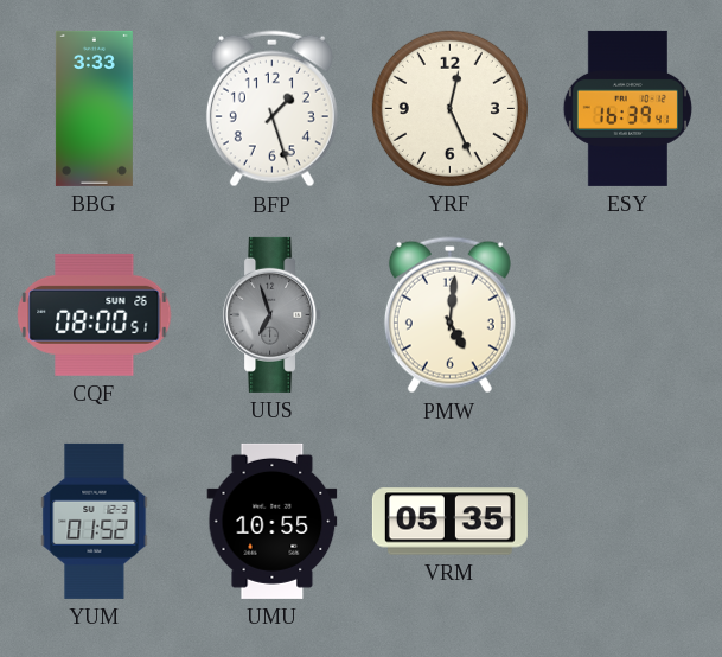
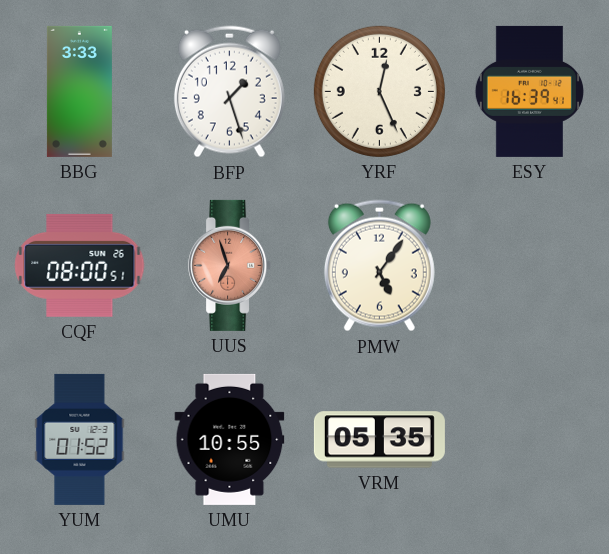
UUS dial: grey -> salmon (230, 265)
PMW: 5:01 -> 5:06 (379, 266)
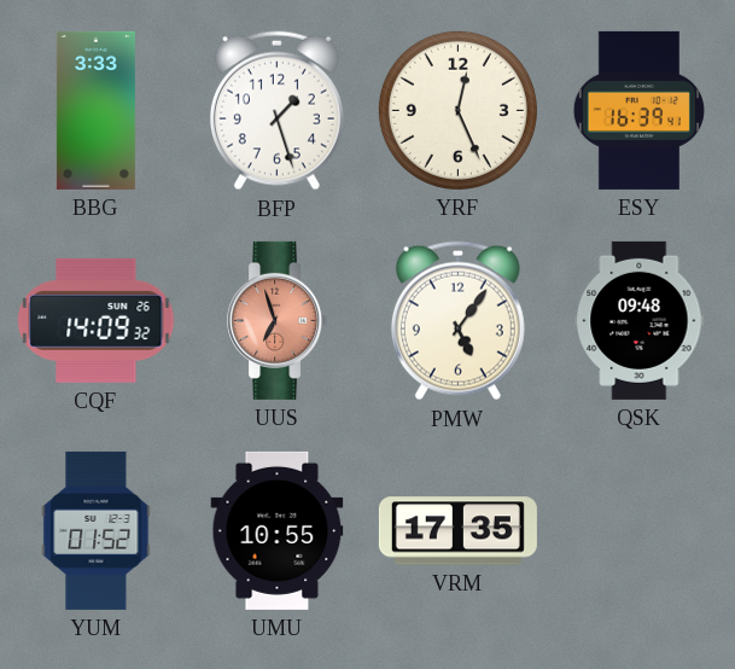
CQF: 08:00 -> 14:09 (97, 320)
QSK: none -> 09:48 (640, 320)
VRM: 05:35 -> 17:35 (457, 531)
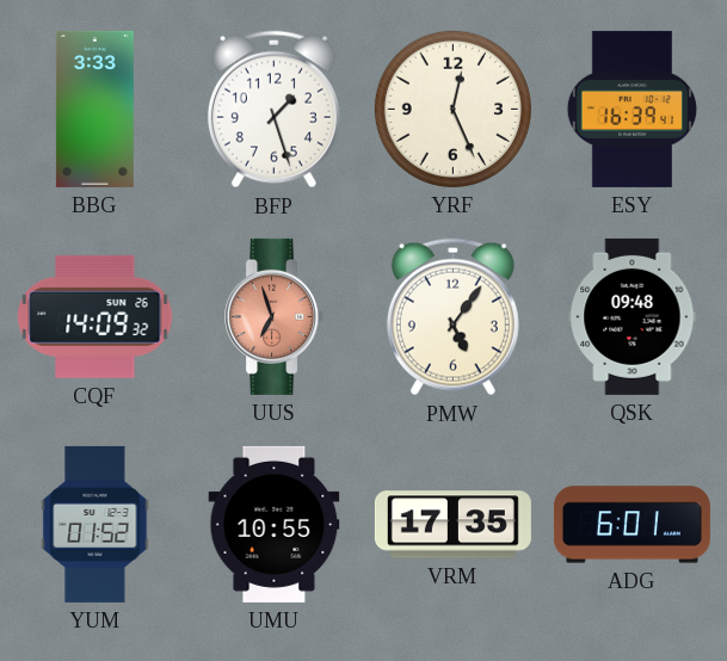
ADG: none -> 6:01 (631, 525)
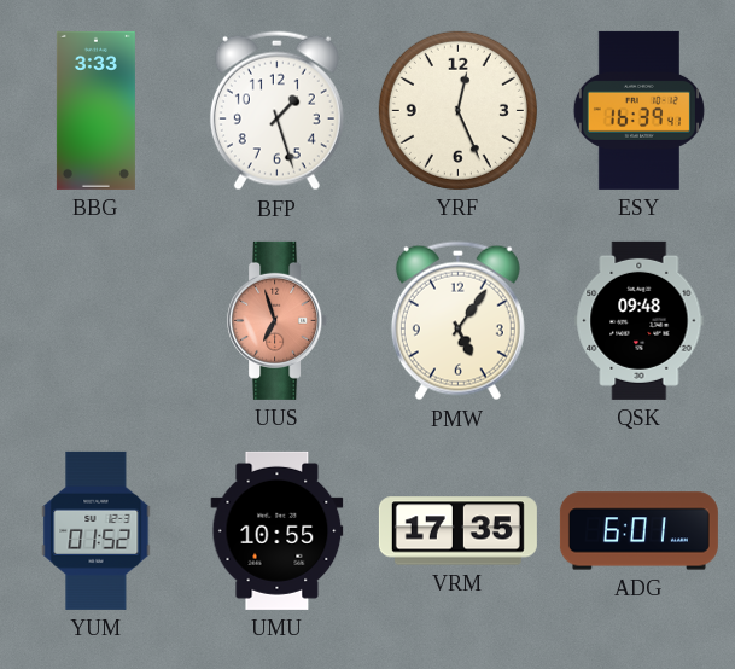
CQF: 14:09 -> none (96, 316)
